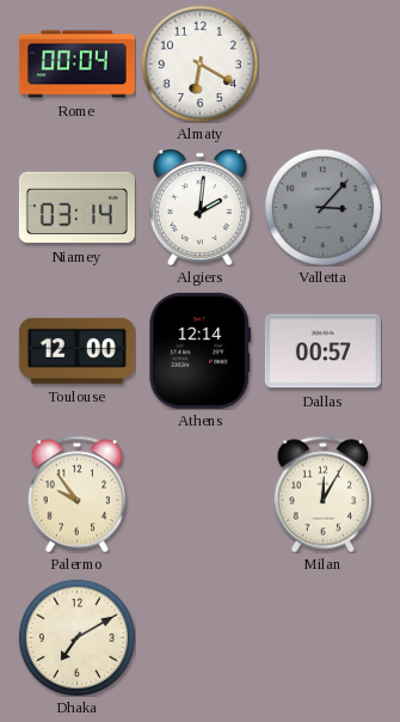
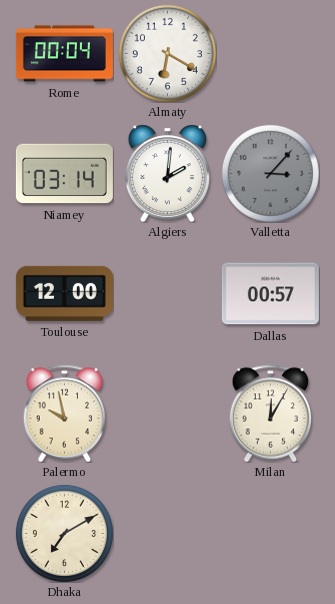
Athens: 12:14 -> none (199, 350)
Palermo: 9:54 -> 9:58 (65, 413)
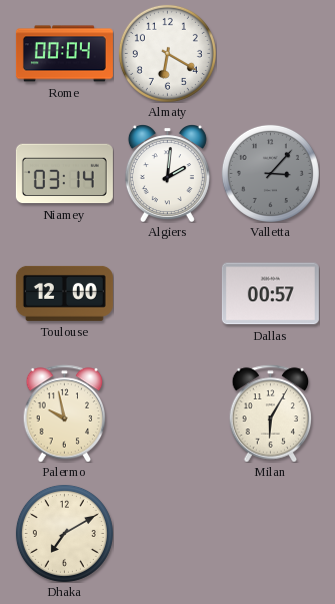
Milan: 12:05 -> 6:05 (271, 413)
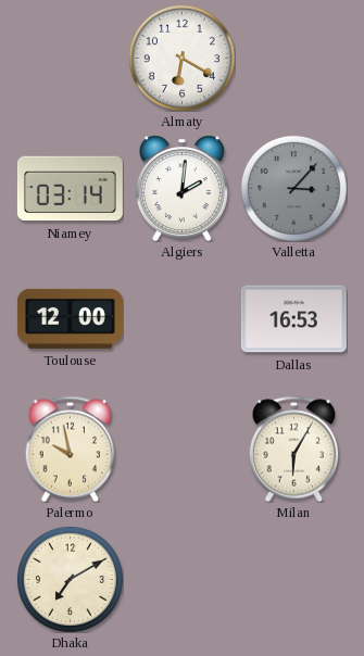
Rome: 00:04 -> none (64, 54)
Dallas: 00:57 -> 16:53 (293, 319)
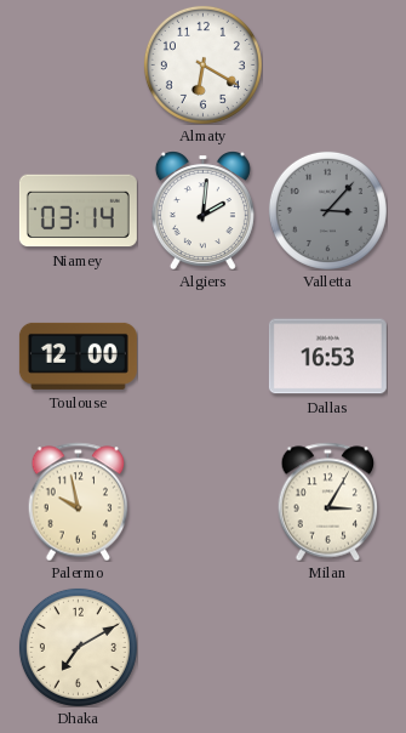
Milan: 6:05 -> 3:05 (328, 501)
